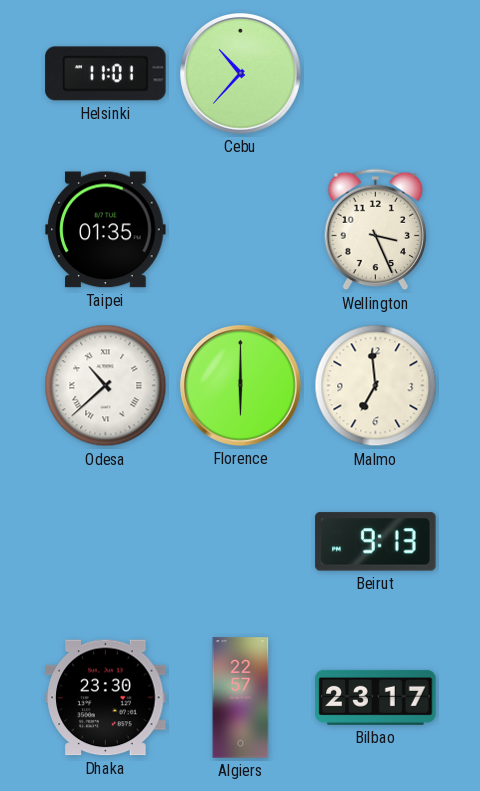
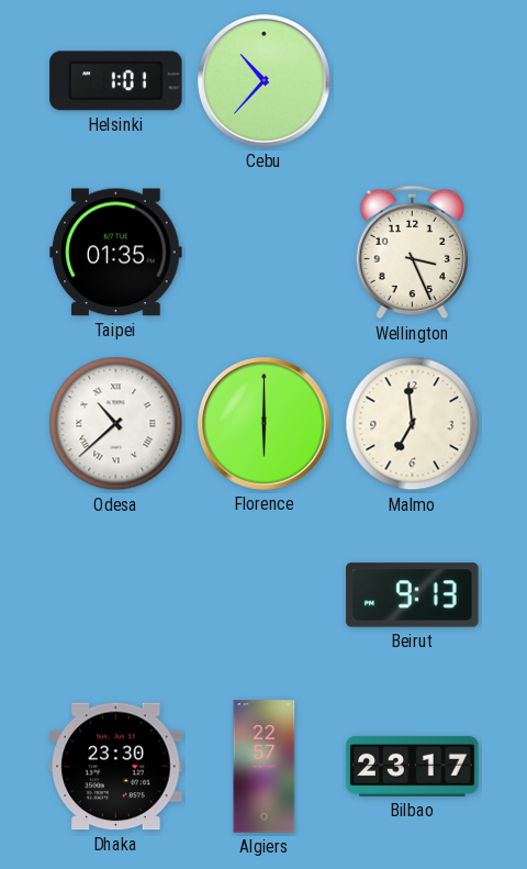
Helsinki: 11:01 -> 1:01 (116, 81)
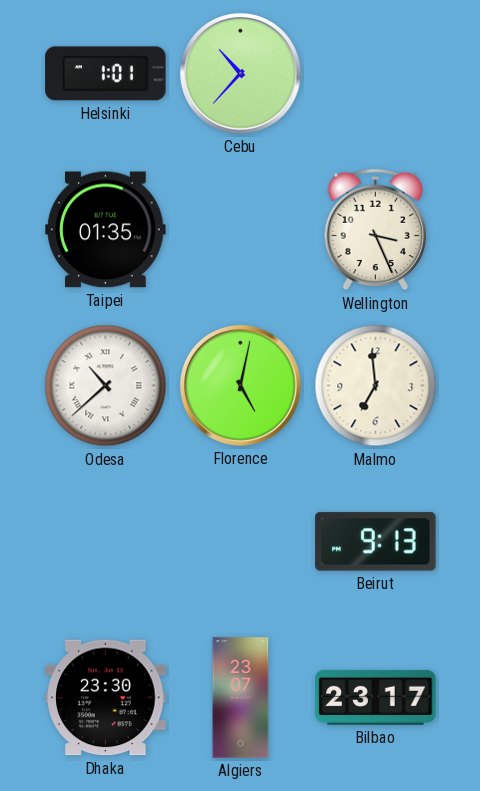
Florence: 6:00 -> 5:02 (241, 386)
Algiers: 22:57 -> 23:07 (241, 698)
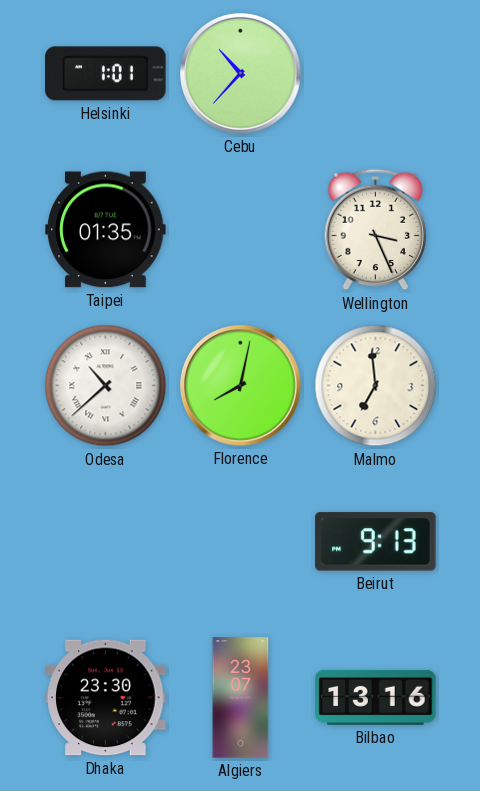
Florence: 5:02 -> 8:02 (241, 386)
Bilbao: 23:17 -> 13:16 (376, 697)
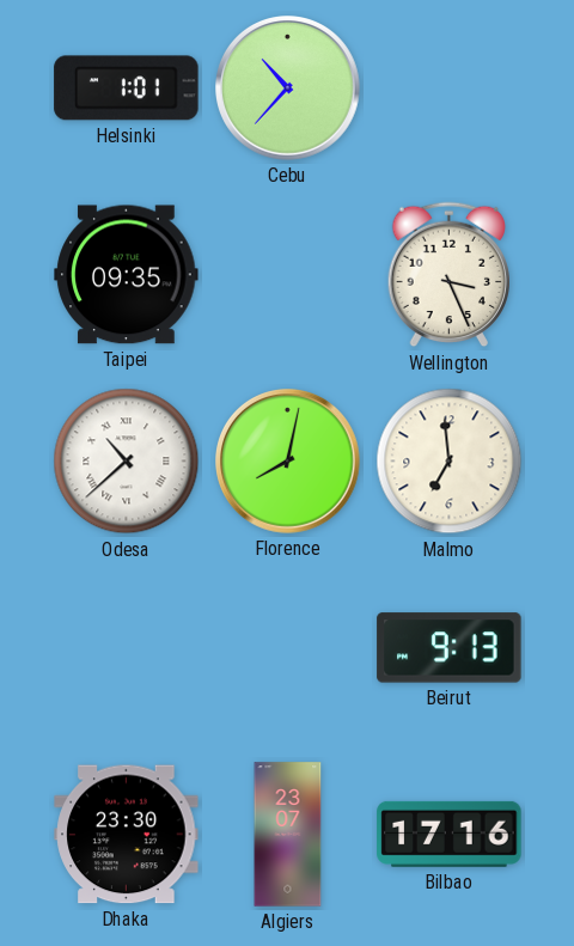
Taipei: 01:35 -> 09:35 (127, 275)
Bilbao: 13:16 -> 17:16 (450, 834)
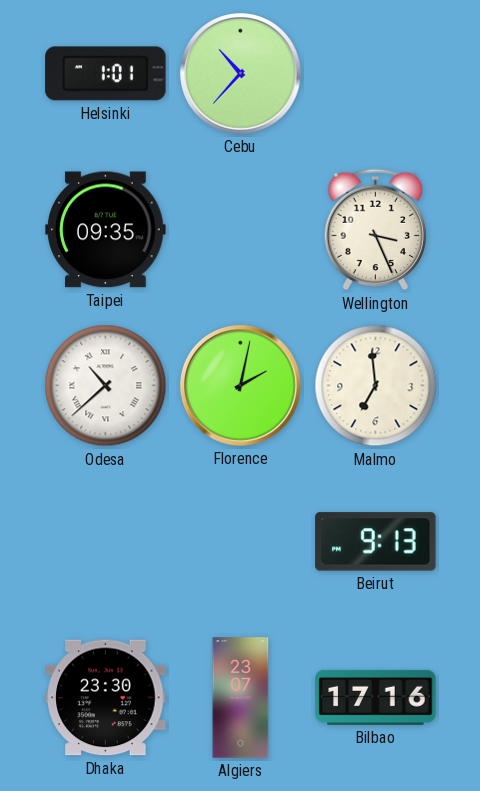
Florence: 8:02 -> 2:02 (241, 386)
